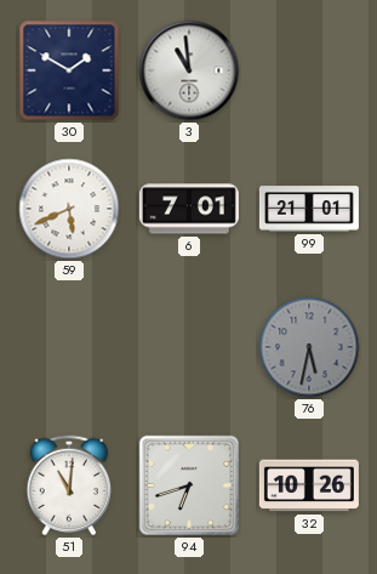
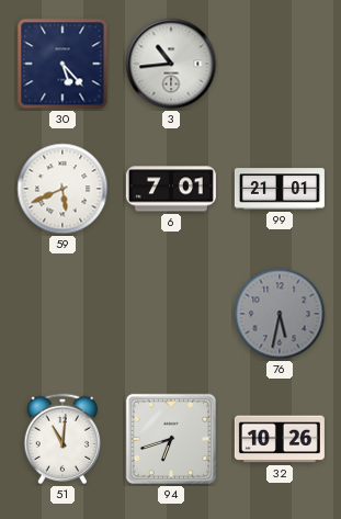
30: 1:50 -> 5:23 (62, 64)
3: 10:59 -> 10:44 (171, 64)
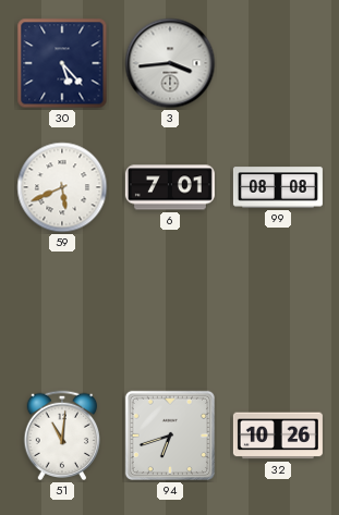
3: 10:44 -> 3:44 (170, 63)
99: 21:01 -> 08:08 (278, 187)
76: 5:32 -> none (280, 314)
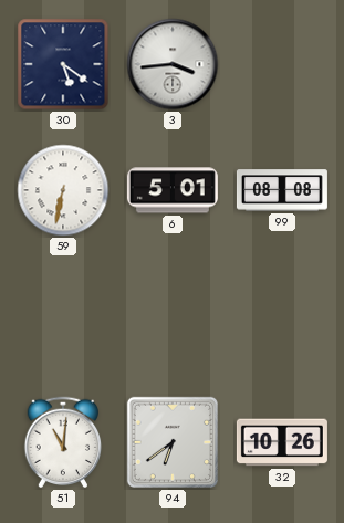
30: 5:23 -> 5:21 (63, 64)
59: 5:41 -> 6:32 (63, 190)
6: 7:01 -> 5:01 (173, 190)
94: 6:42 -> 6:39 (173, 442)
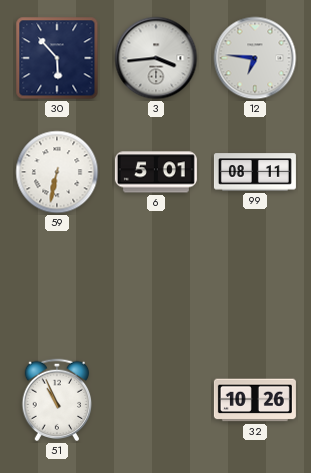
30: 5:21 -> 5:53 (57, 58)
12: none -> 6:46 (255, 58)
99: 08:08 -> 08:11 (255, 172)
51: 11:01 -> 10:56 (57, 400)
94: 6:39 -> none (173, 442)
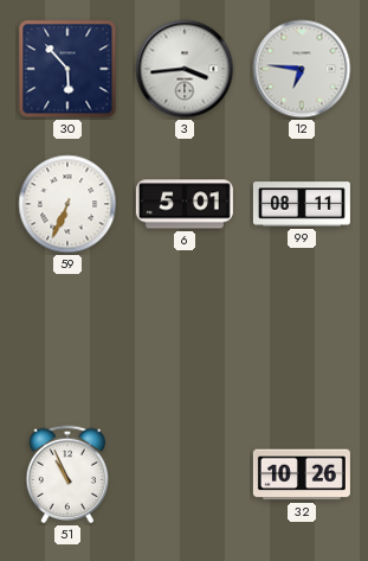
59: 6:32 -> 6:34 (67, 204)
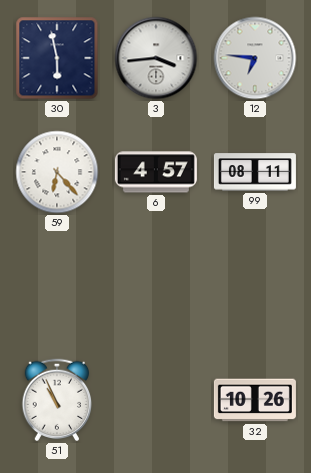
30: 5:53 -> 5:58 (57, 58)
59: 6:34 -> 6:23 (57, 172)
6: 5:01 -> 4:57 (156, 172)
